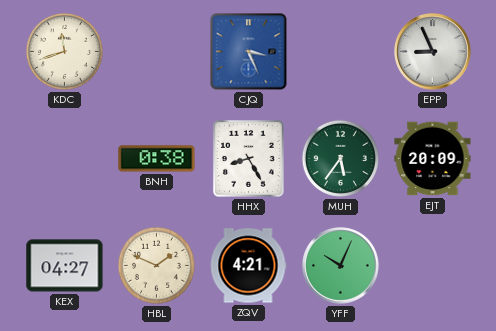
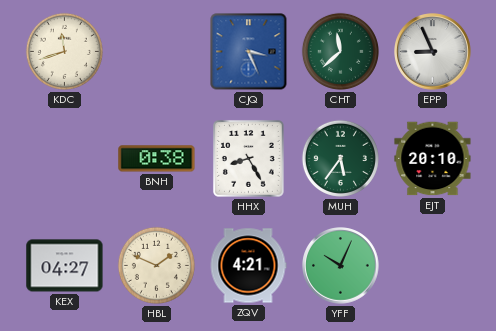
CHT: none -> 11:38 (340, 51)
EJT: 20:09 -> 20:10 (433, 159)
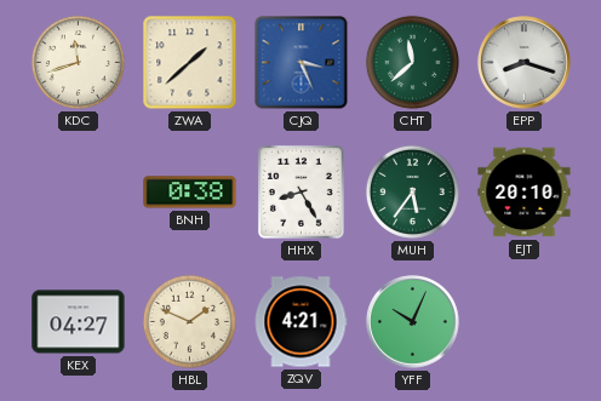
ZWA: none -> 1:38 (190, 63)
EPP: 8:56 -> 8:18 (525, 63)
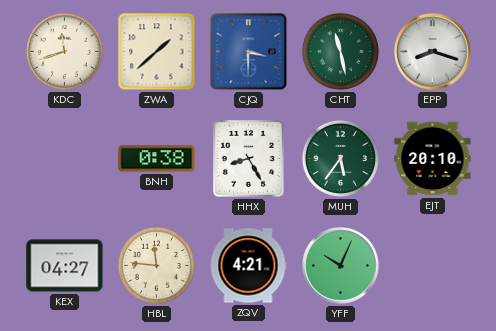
CJQ: 3:26 -> 3:30 (249, 52)
CHT: 11:38 -> 11:28 (340, 51)
HBL: 1:49 -> 11:46 (156, 265)
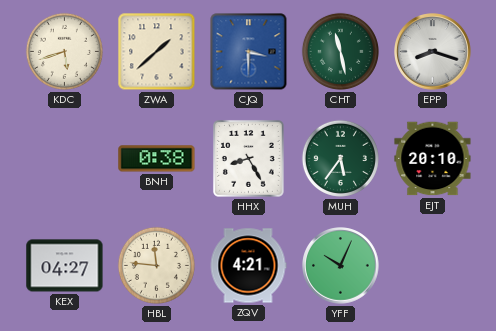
KDC: 11:42 -> 5:42 (64, 51)
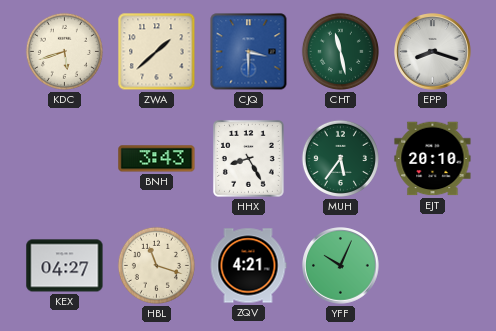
BNH: 0:38 -> 3:43 (157, 159)
HBL: 11:46 -> 11:18 (156, 265)
